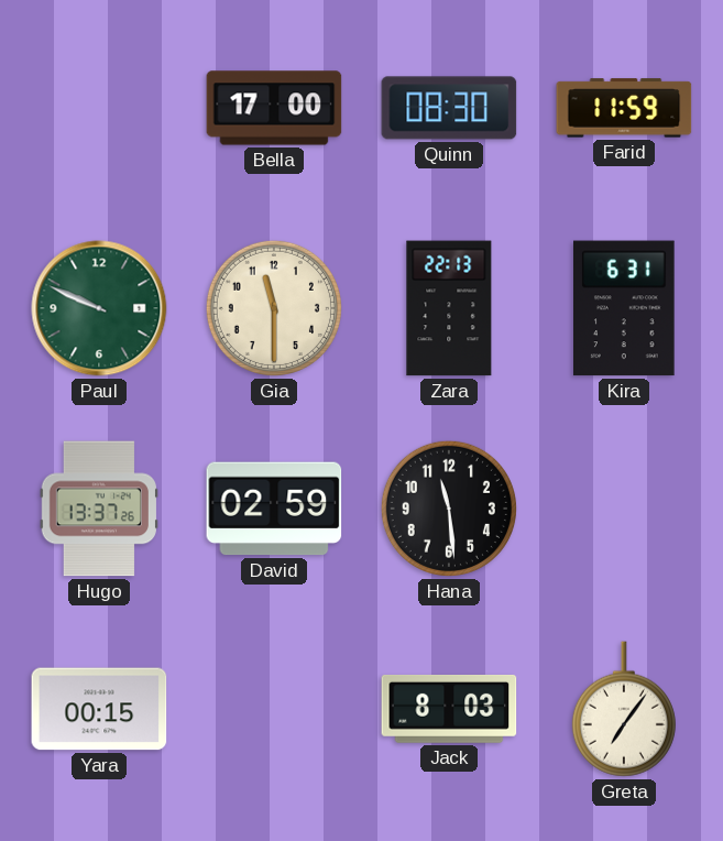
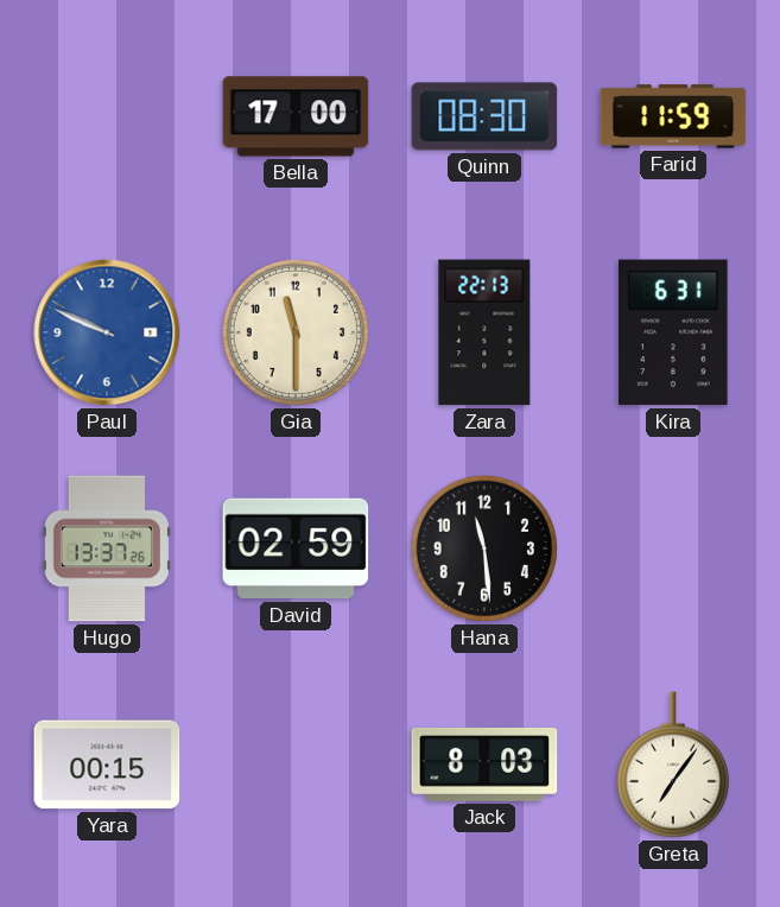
Paul dial: green -> blue (107, 332)
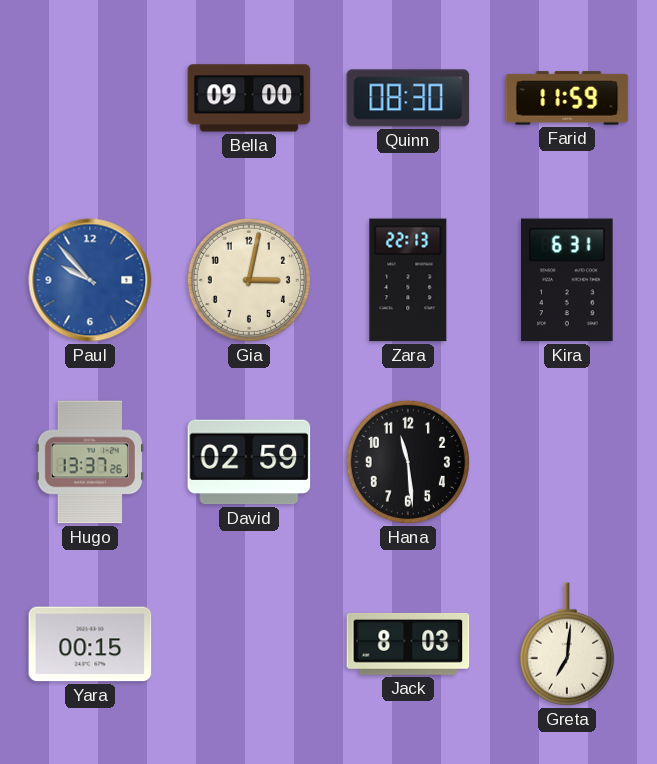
Bella: 17:00 -> 09:00 (249, 98)
Paul: 9:49 -> 9:53 (90, 280)
Gia: 11:30 -> 3:02 (249, 280)
Greta: 7:06 -> 7:01 (567, 644)
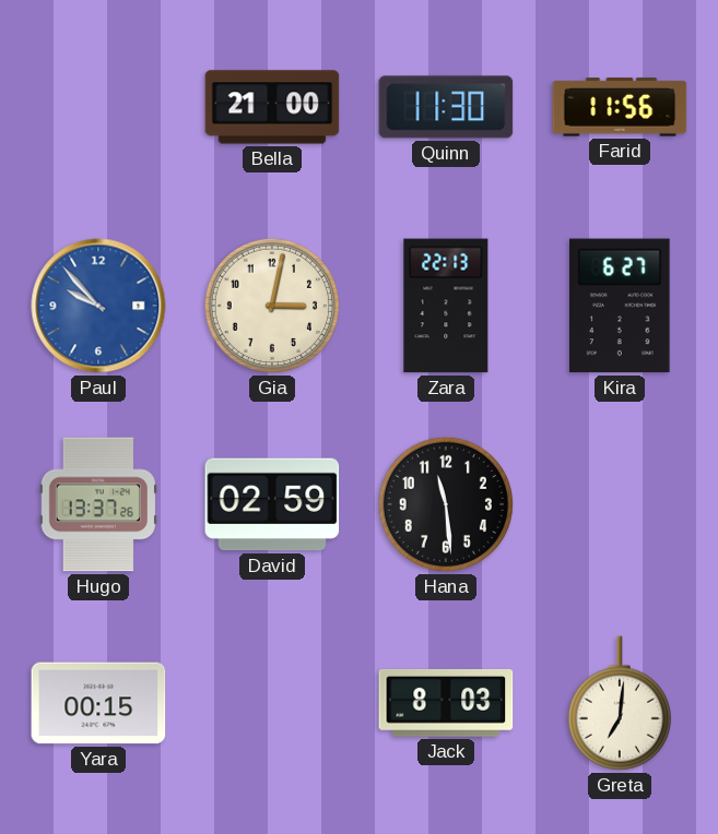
Bella: 09:00 -> 21:00 (272, 107)
Quinn: 08:30 -> 11:30 (446, 107)
Farid: 11:59 -> 11:56 (620, 107)
Kira: 6:31 -> 6:27 (620, 306)
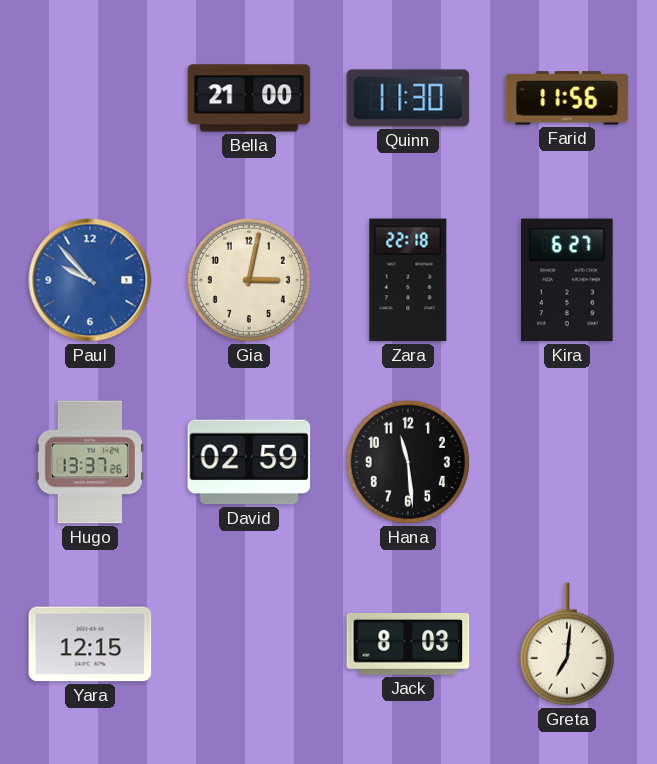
Zara: 22:13 -> 22:18 (408, 280)
Yara: 00:15 -> 12:15 (90, 644)
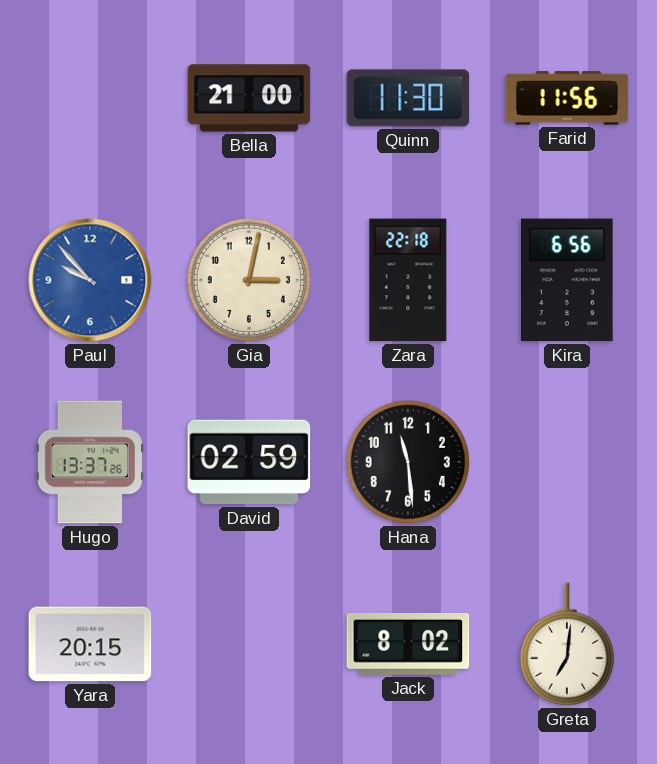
Kira: 6:27 -> 6:56 (567, 280)
Yara: 12:15 -> 20:15 (90, 644)
Jack: 8:03 -> 8:02 (408, 644)
